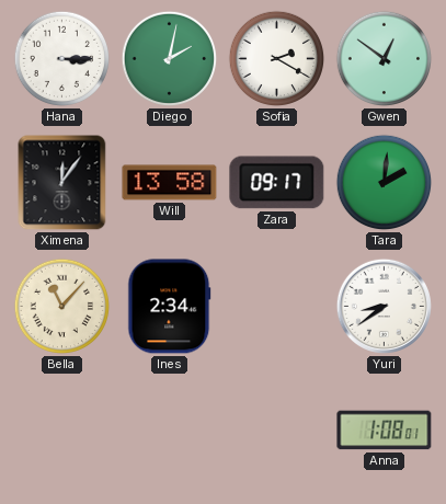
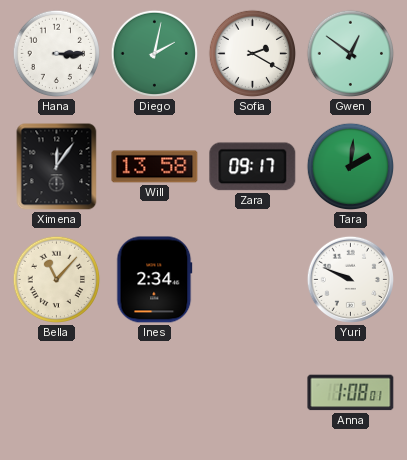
Yuri: 8:39 -> 9:49 (350, 279)
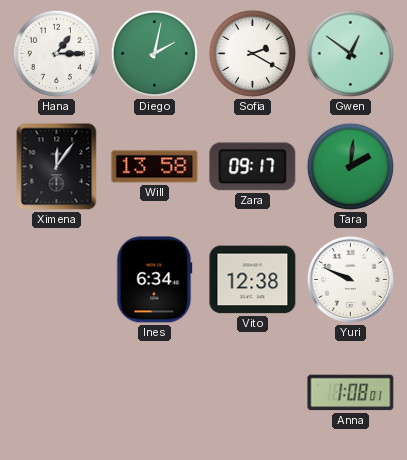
Hana: 3:15 -> 1:15 (57, 54)
Bella: 11:07 -> none (57, 280)
Ines: 2:34 -> 6:34 (155, 280)
Vito: none -> 12:38 (253, 280)
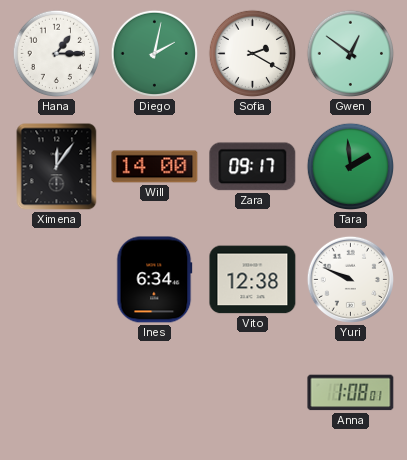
Will: 13:58 -> 14:00 (155, 167)
Tara: 2:01 -> 1:59 (351, 167)
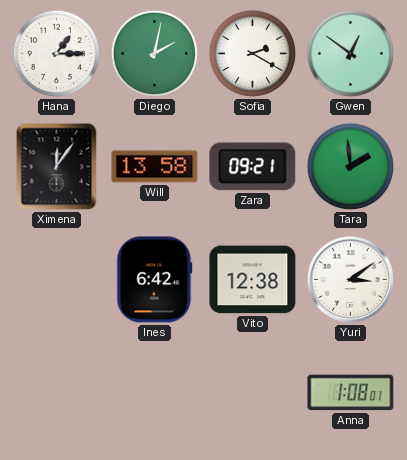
Will: 14:00 -> 13:58 (155, 167)
Zara: 09:17 -> 09:21 (253, 167)
Ines: 6:34 -> 6:42 (155, 280)
Yuri: 9:49 -> 3:09 (350, 279)
